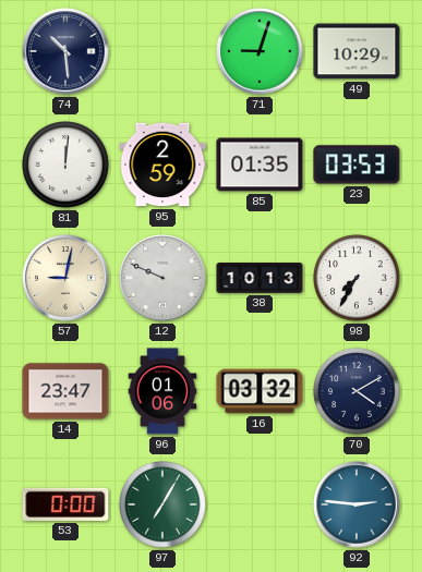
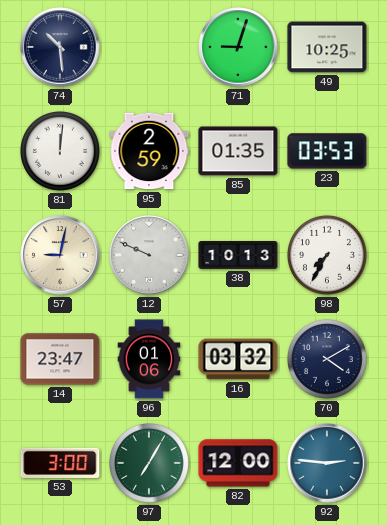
49: 10:29 -> 10:25 (327, 47)
53: 0:00 -> 3:00 (60, 463)
82: none -> 12:00 (238, 463)
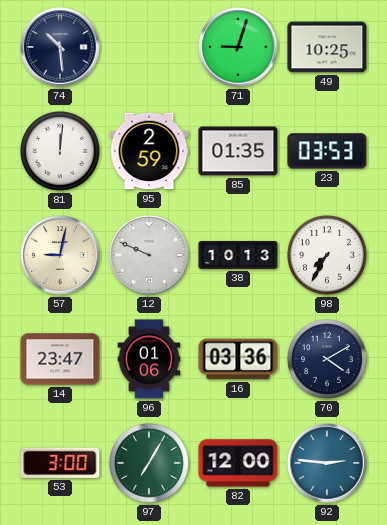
16: 03:32 -> 03:36 (238, 359)
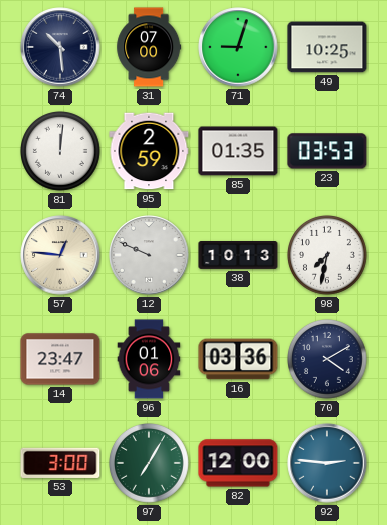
31: none -> 07:00 (149, 47)
57: 9:02 -> 12:46 (60, 255)
98: 7:35 -> 7:32 (328, 256)
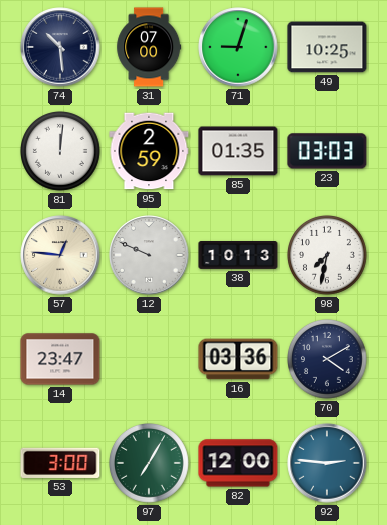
23: 03:53 -> 03:03 (327, 151)
96: 01:06 -> none (149, 359)
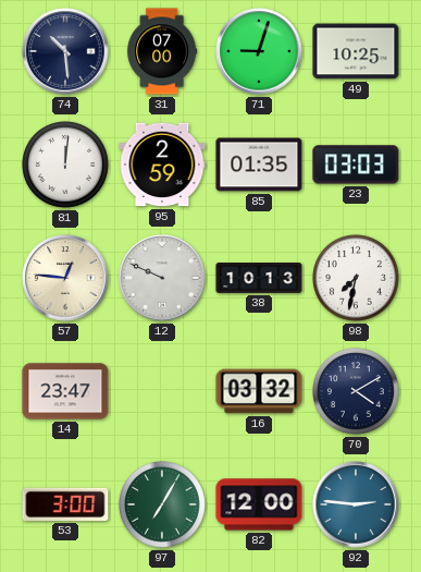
16: 03:36 -> 03:32 (259, 391)
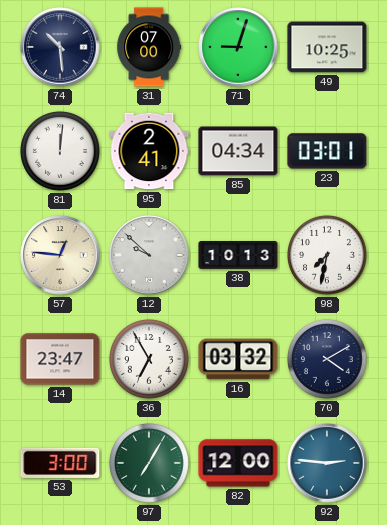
95: 2:59 -> 2:41 (149, 151)
85: 01:35 -> 04:34 (238, 151)
23: 03:03 -> 03:01 (327, 151)
12: 9:49 -> 9:52 (149, 255)
36: none -> 6:55 (150, 360)
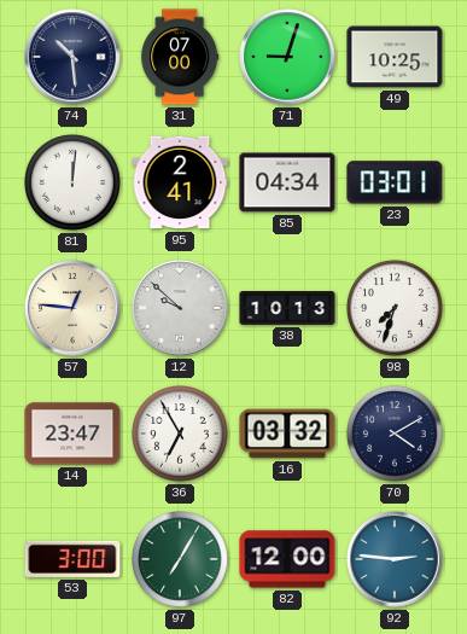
98: 7:32 -> 7:33 (396, 309)
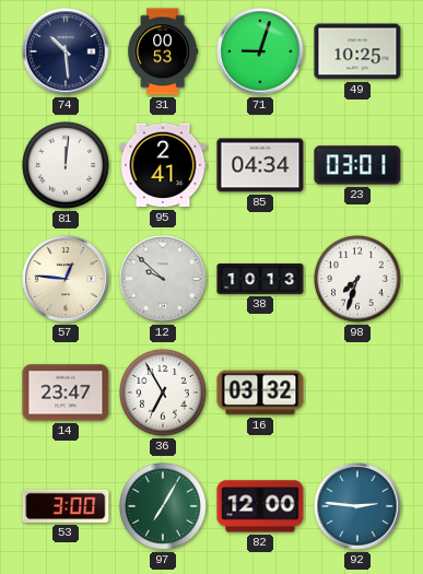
31: 07:00 -> 00:53 (163, 51)
70: 4:10 -> none (396, 435)
